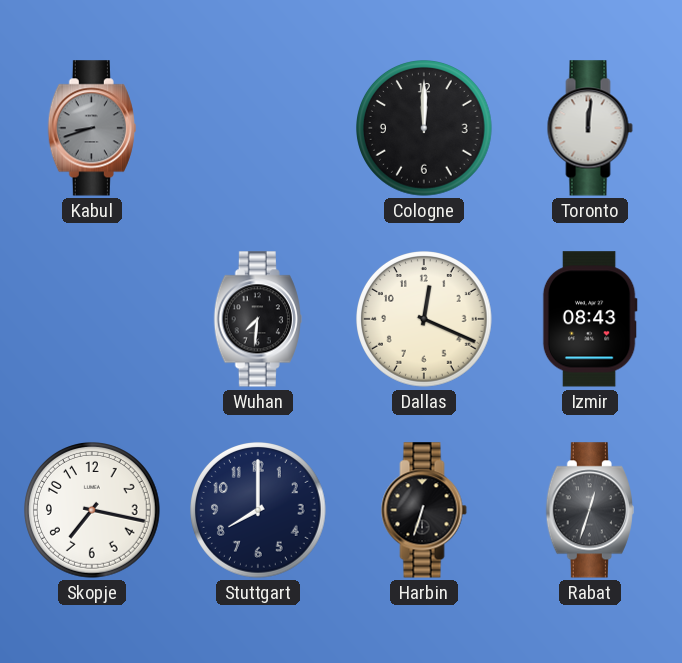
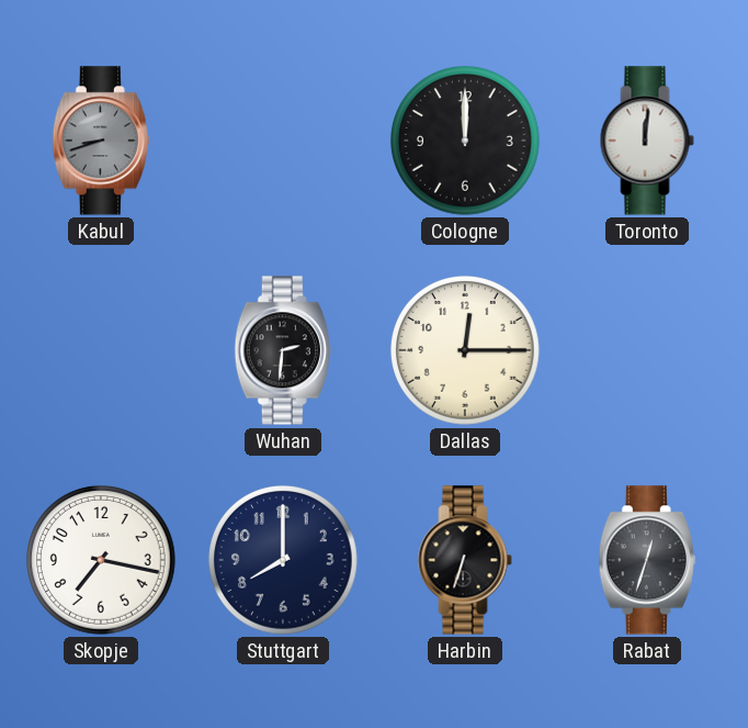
Wuhan: 7:31 -> 2:31 (283, 350)
Dallas: 12:19 -> 12:15 (466, 351)
Izmir: 08:43 -> none (590, 319)
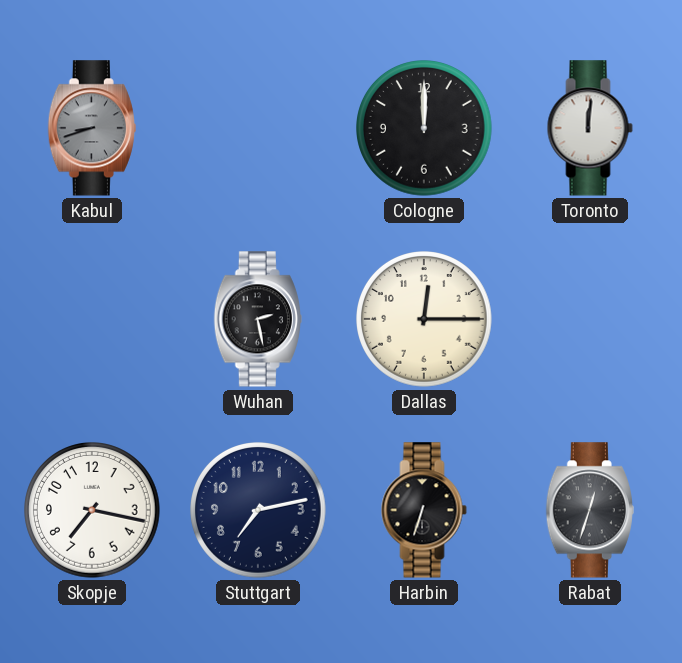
Wuhan: 2:31 -> 2:28 (258, 319)
Stuttgart: 8:00 -> 7:13 (259, 511)
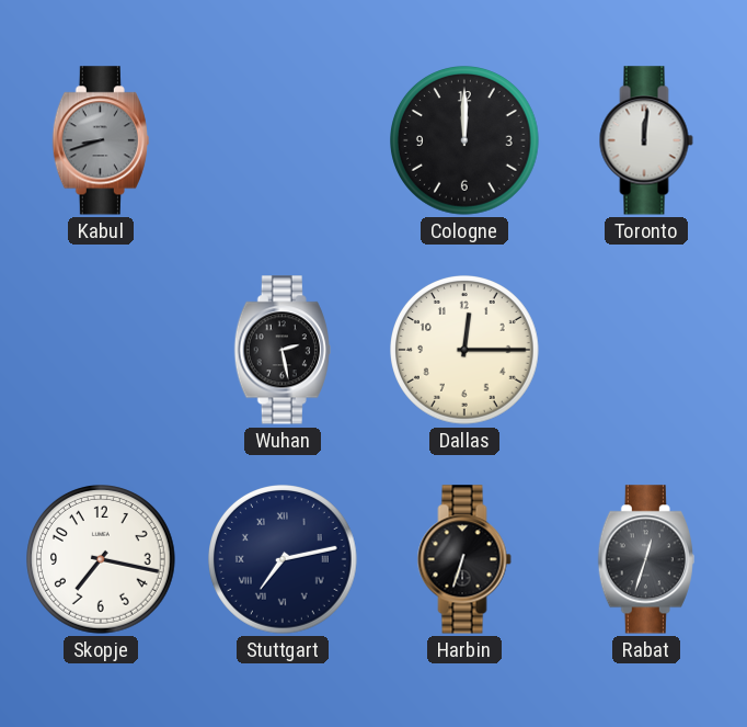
Stuttgart numerals: Arabic -> Roman (284, 560)
